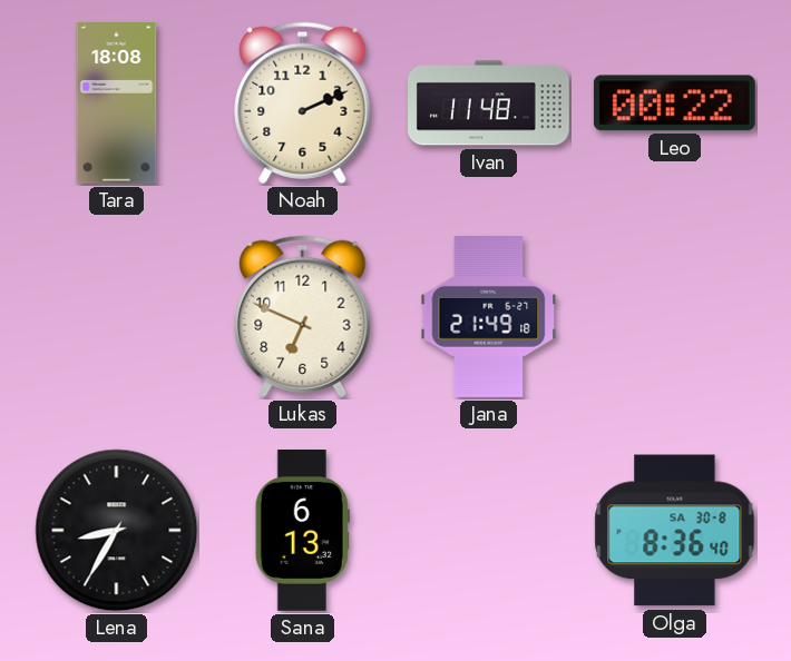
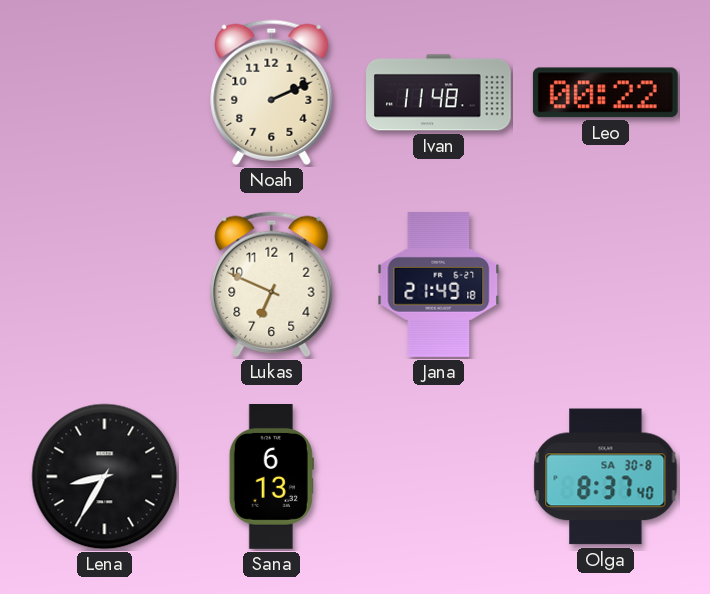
Tara: 18:08 -> none (117, 103)
Olga: 8:36 -> 8:37 (606, 477)
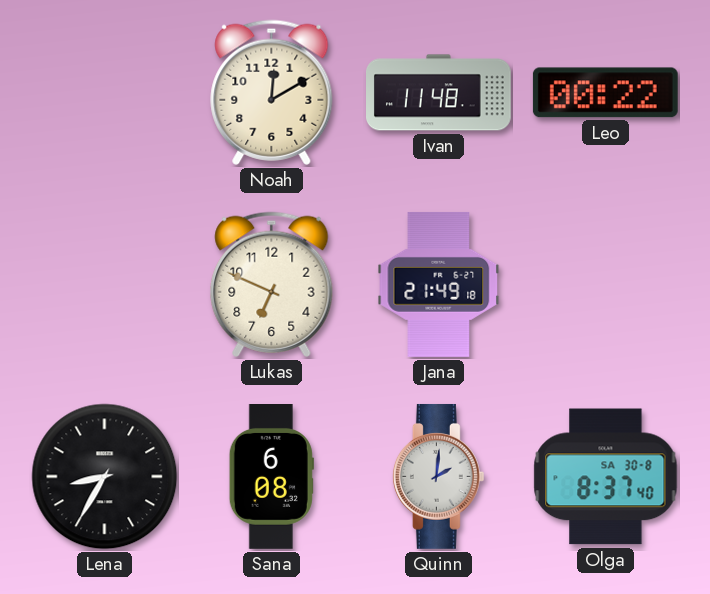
Noah: 2:11 -> 12:10 (272, 92)
Sana: 6:13 -> 6:08 (271, 477)
Quinn: none -> 2:01 (438, 476)
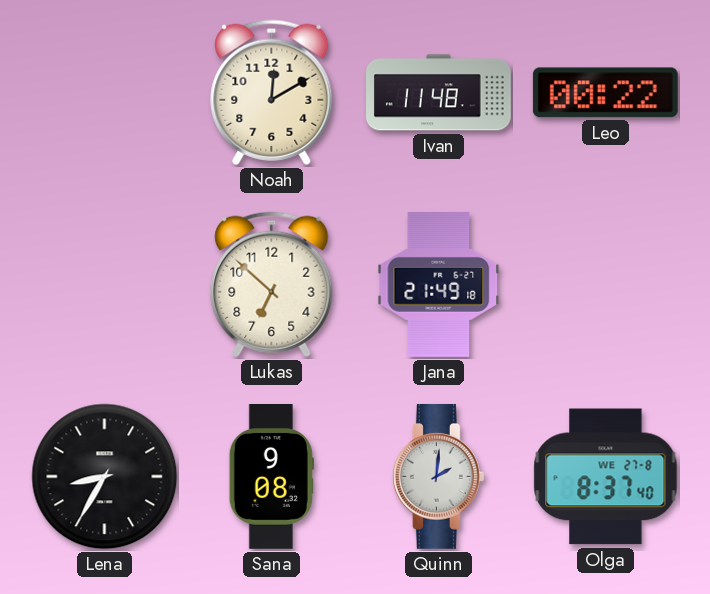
Lukas: 6:49 -> 6:52 (272, 284)
Sana: 6:08 -> 9:08 (271, 477)
Olga date: SA 30-8 -> WE 27-8 (606, 477)
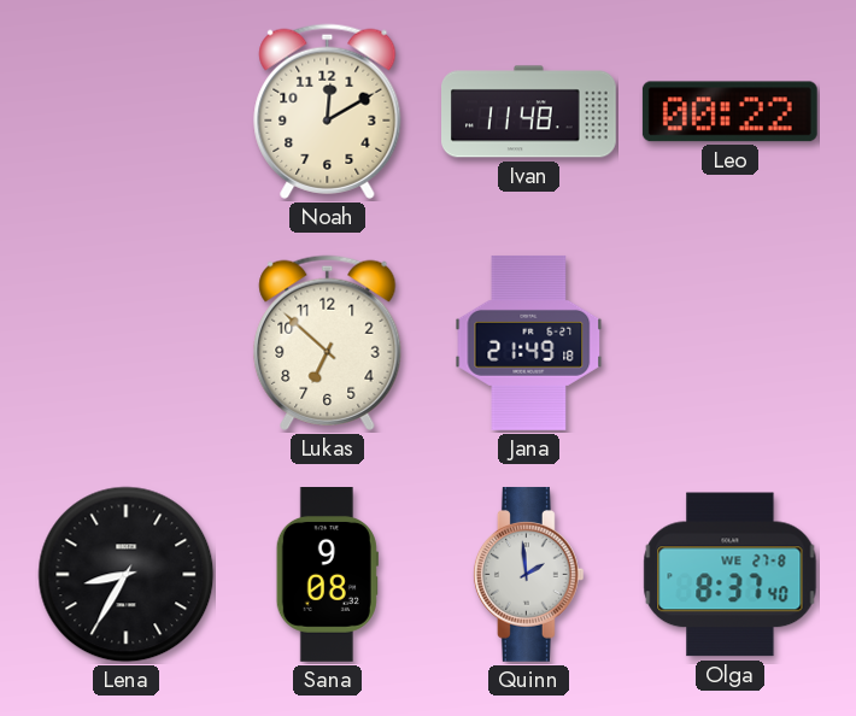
Quinn: 2:01 -> 1:59 (528, 574)
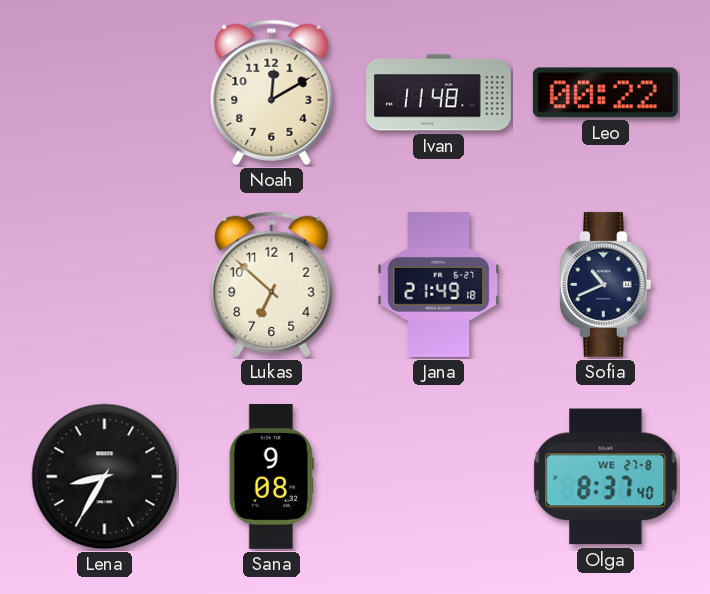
Sofia: none -> 10:41 (605, 284)
Quinn: 1:59 -> none (528, 574)
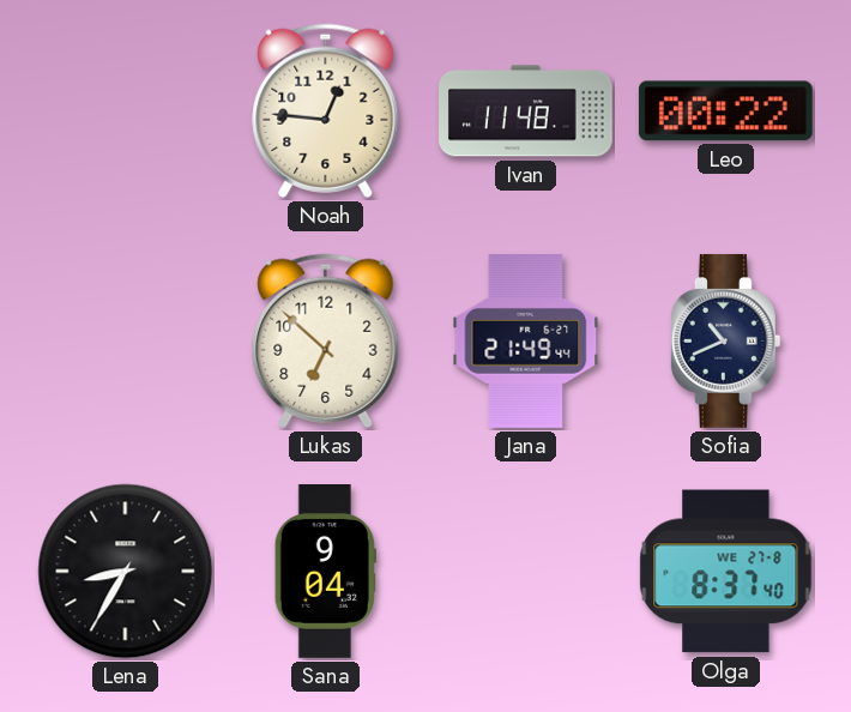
Noah: 12:10 -> 12:46 (326, 110)
Jana: 21:49:18 -> 21:49:44 (526, 340)
Sana: 9:08 -> 9:04 (325, 572)
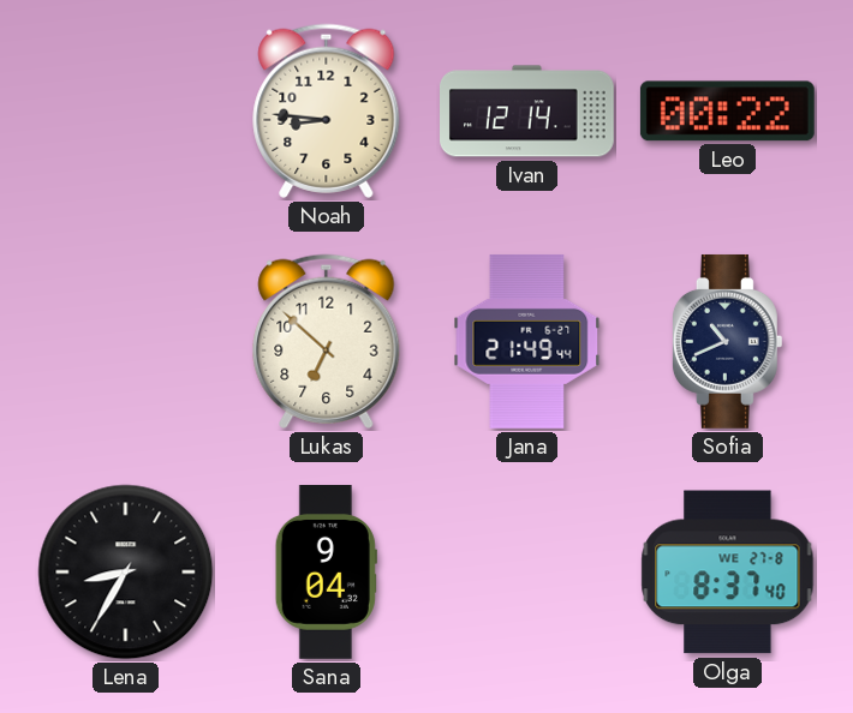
Noah: 12:46 -> 8:46 (327, 110)
Ivan: 11:48 -> 12:14 (527, 112)
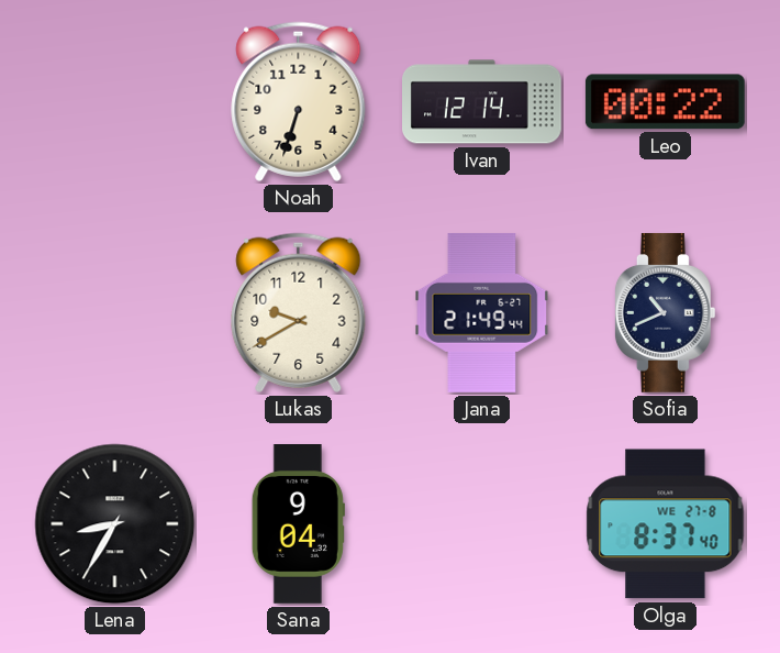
Noah: 8:46 -> 6:33 (299, 101)
Lukas: 6:52 -> 9:40 (299, 312)
